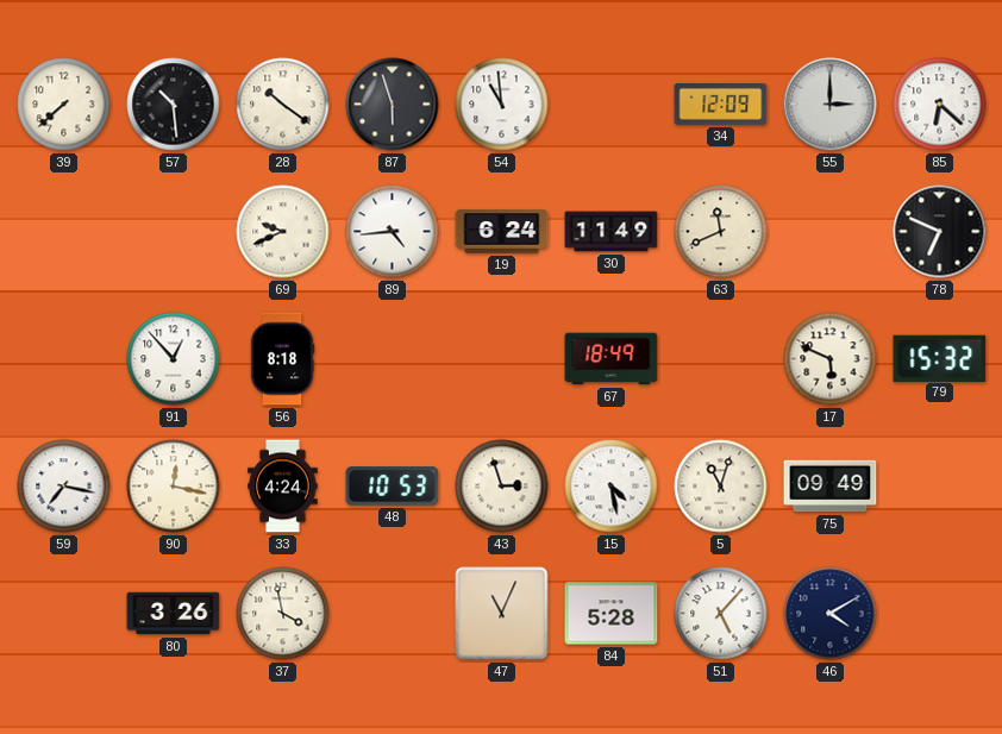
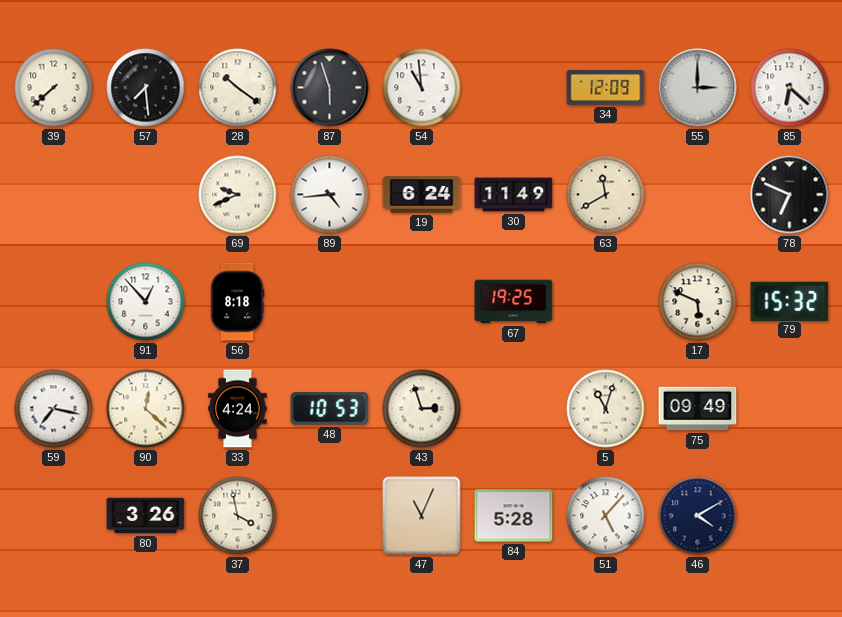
57: 10:29 -> 7:29 (146, 88)
63: 11:41 -> 11:40 (606, 195)
67: 18:49 -> 19:25 (514, 302)
90: 12:17 -> 12:22 (146, 409)
15: 4:28 -> none (612, 487)
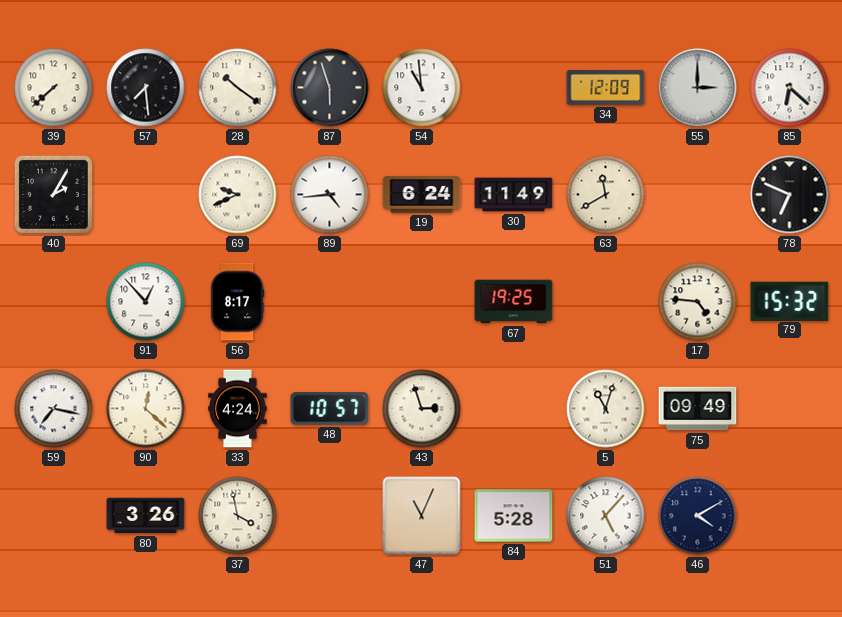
40: none -> 2:05 (53, 194)
56: 8:18 -> 8:17 (237, 302)
17: 5:49 -> 4:46 (698, 302)
48: 10:53 -> 10:57 (330, 409)
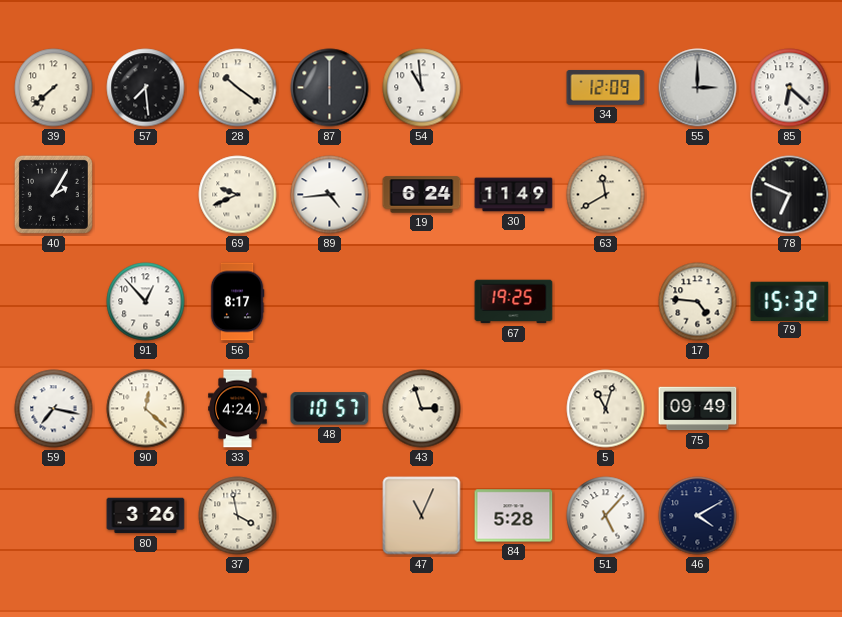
87: 5:57 -> 6:00 (330, 88)
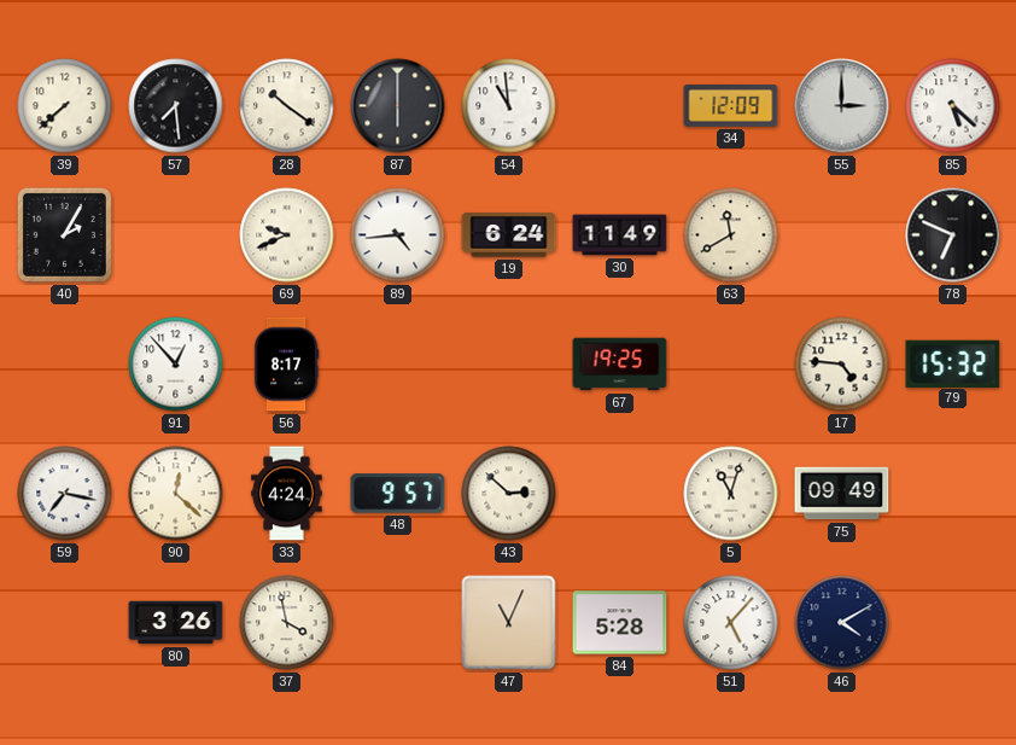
85: 6:22 -> 5:22 (953, 106)
48: 10:57 -> 9:57 (398, 494)
43: 2:57 -> 2:52 (509, 494)
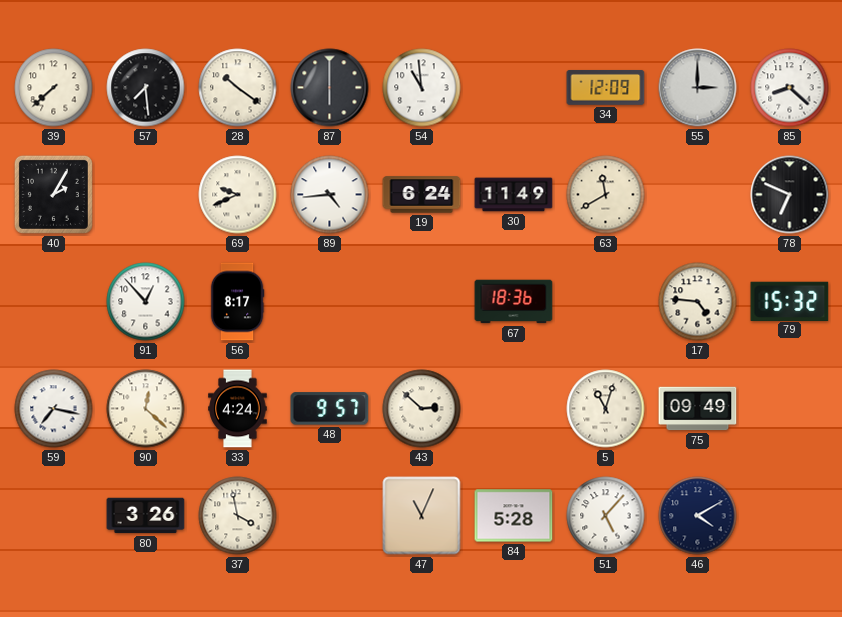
85: 5:22 -> 8:22 (790, 88)
67: 19:25 -> 18:36 (514, 302)
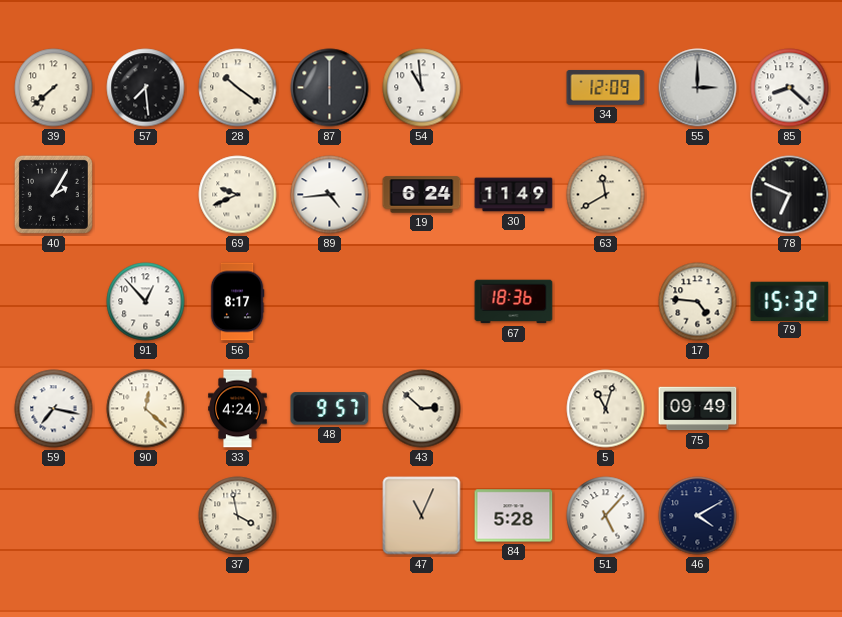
80: 3:26 -> none (146, 516)
